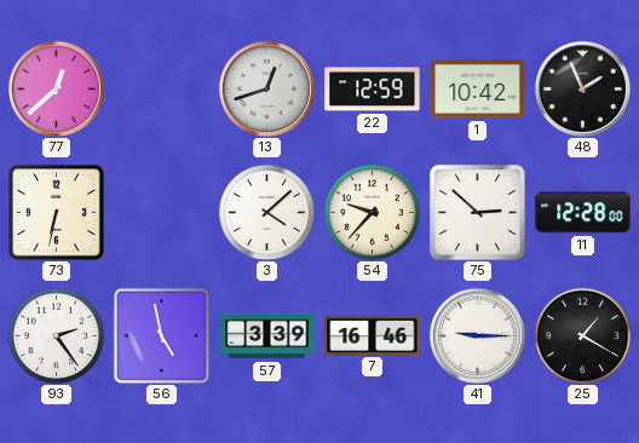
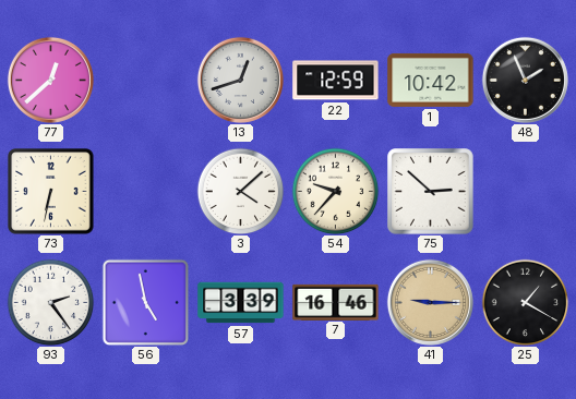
11: 12:28 -> none (583, 213)
41 dial: white -> champagne (430, 302)
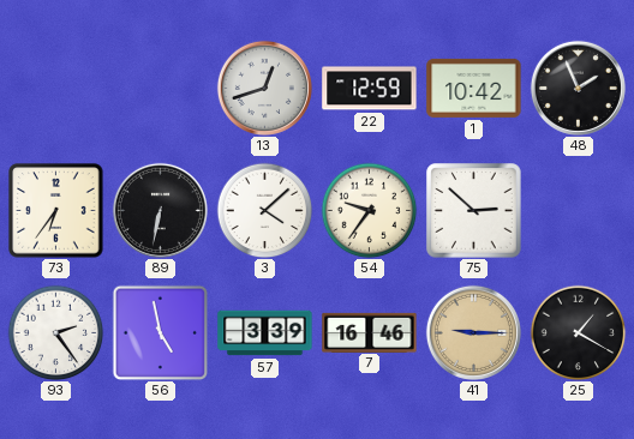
77: 12:38 -> none (50, 80)
73: 6:32 -> 6:36 (56, 211)
89: none -> 6:32 (160, 210)
54: 9:37 -> 9:36 (369, 210)
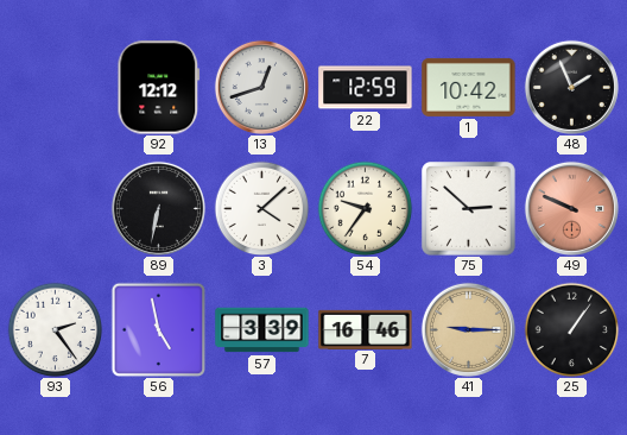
92: none -> 12:12 (159, 88)
73: 6:36 -> none (56, 211)
49: none -> 9:49 (571, 208)
25: 1:20 -> 1:06 (571, 329)
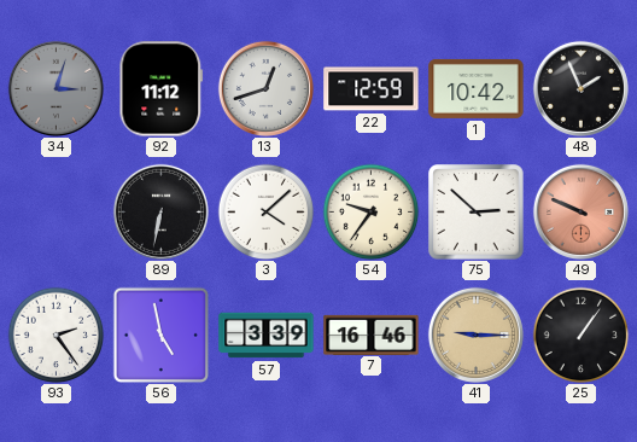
34: none -> 3:03 (55, 88)
92: 12:12 -> 11:12 (162, 89)
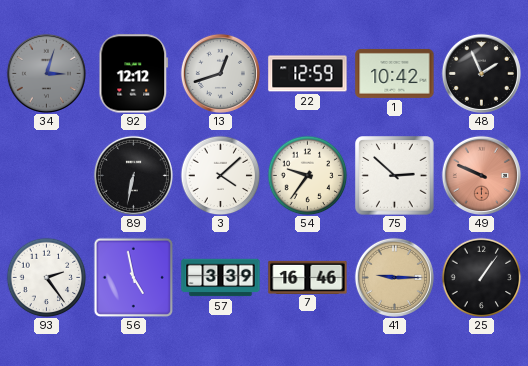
92: 11:12 -> 12:12 (134, 74)
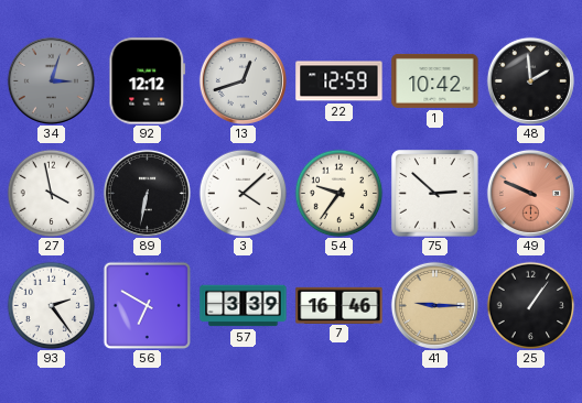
48: 1:56 -> 1:59 (530, 80)
27: none -> 3:58 (51, 193)
56: 4:58 -> 6:50 (147, 305)
